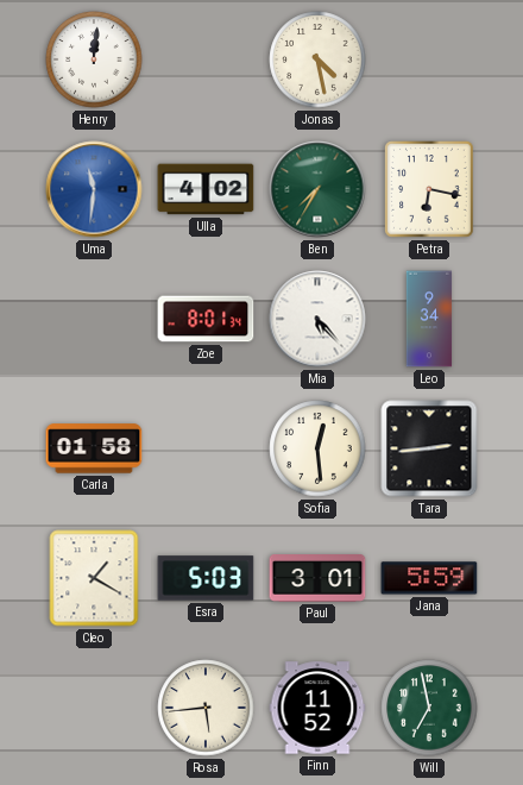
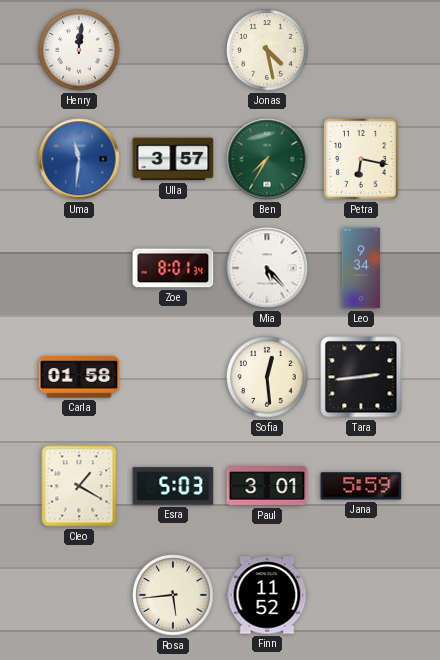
Ulla: 4:02 -> 3:57 (173, 159)
Will: 6:58 -> none (429, 708)
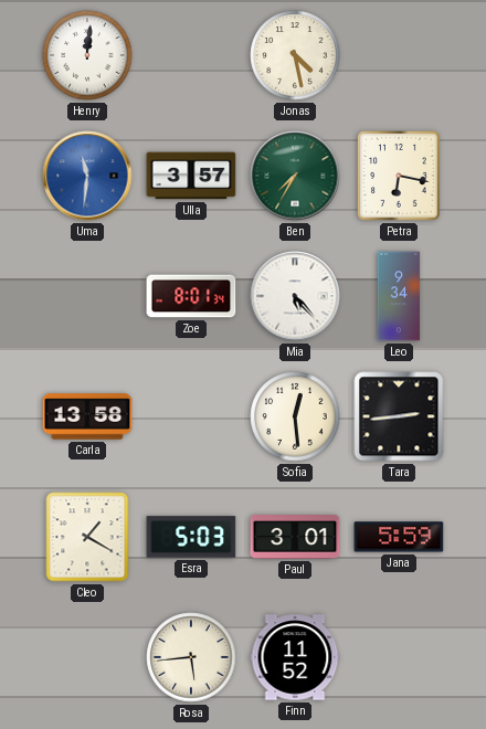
Carla: 01:58 -> 13:58 (87, 416)
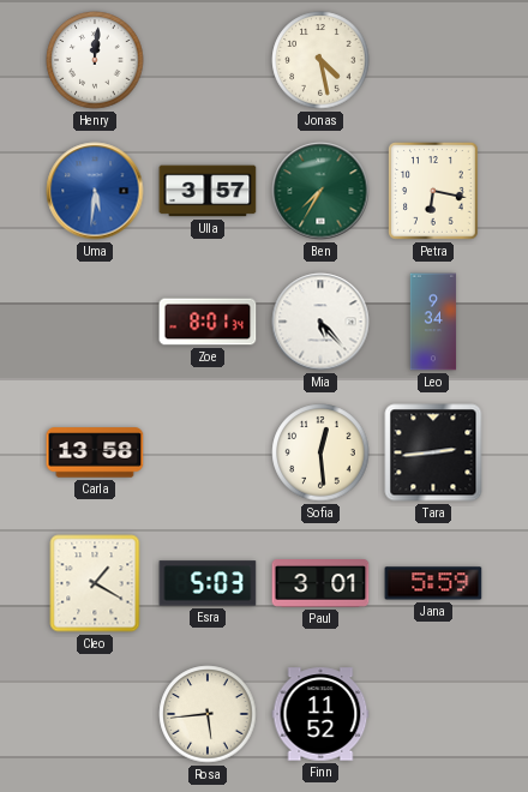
Uma: 11:31 -> 5:31 (95, 191)
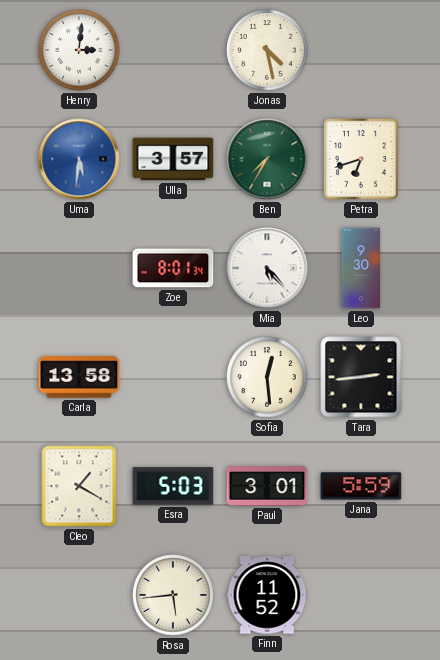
Henry: 12:01 -> 3:01 (79, 50)
Petra: 6:17 -> 6:42 (362, 159)
Leo: 9:34 -> 9:30 (361, 268)
